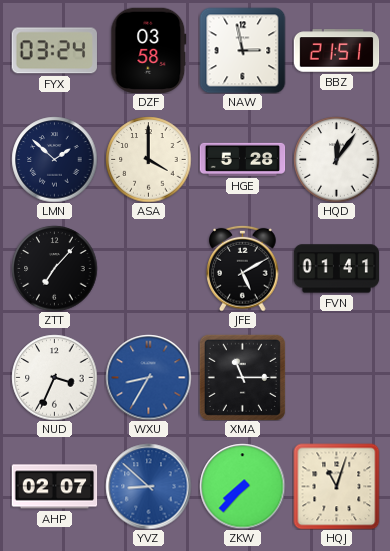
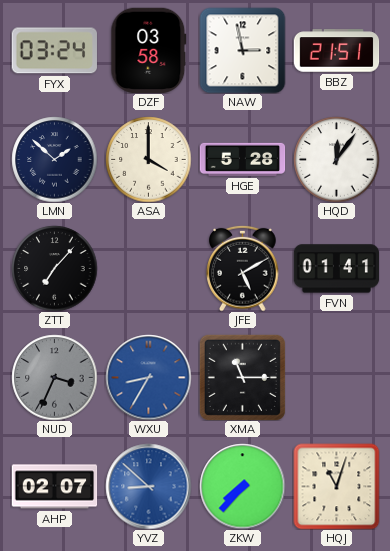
NUD dial: white -> grey (54, 377)
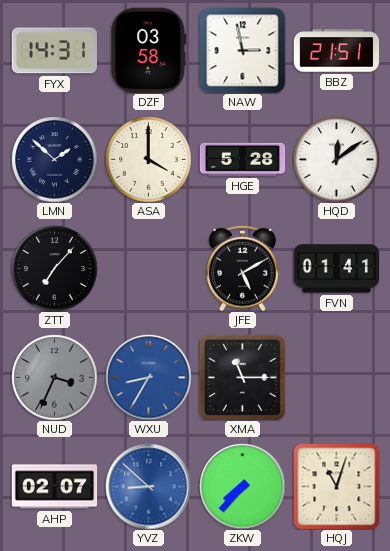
FYX: 03:24 -> 14:31 (54, 51)
HQD: 12:06 -> 12:09 (336, 159)
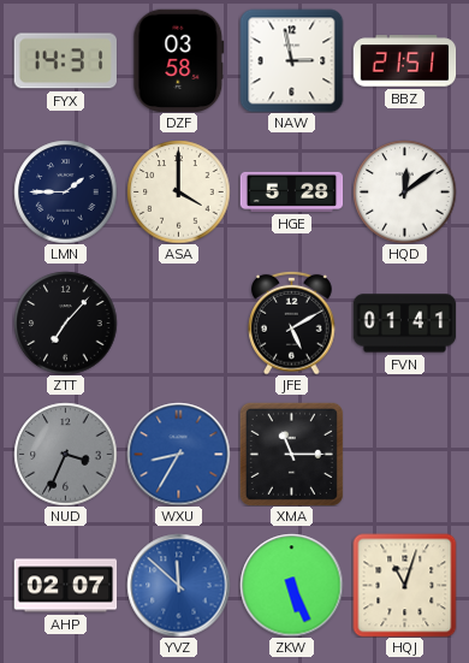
LMN: 1:52 -> 1:45 (65, 191)
YVZ: 8:52 -> 11:52 (178, 585)
ZKW: 7:37 -> 5:26 (291, 585)
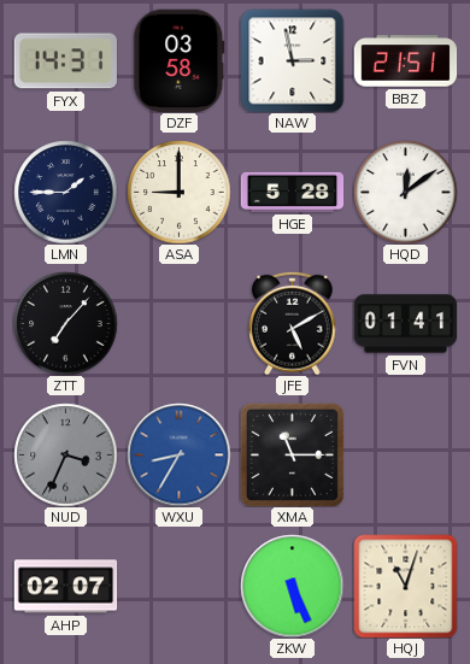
ASA: 4:00 -> 9:00 (178, 192)
YVZ: 11:52 -> none (178, 585)
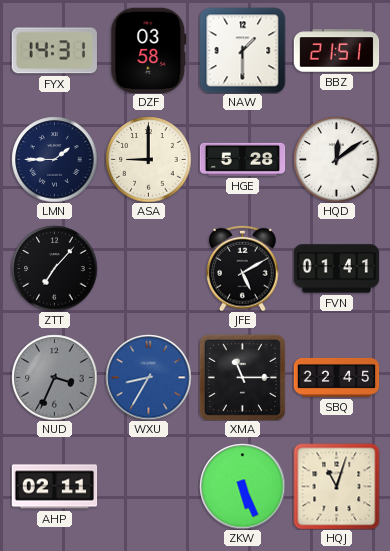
NAW: 2:58 -> 1:30 (242, 50)
SBQ: none -> 22:45 (336, 377)
AHP: 02:07 -> 02:11 (54, 487)
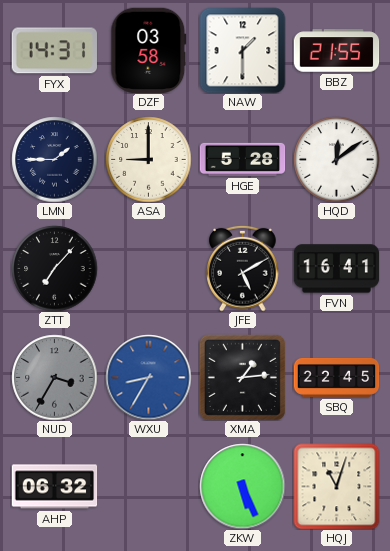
BBZ: 21:51 -> 21:55 (336, 51)
FVN: 01:41 -> 16:41 (336, 269)
NUD: 3:34 -> 3:35 (54, 377)
XMA: 11:15 -> 1:14 (242, 377)
AHP: 02:11 -> 06:32 (54, 487)
